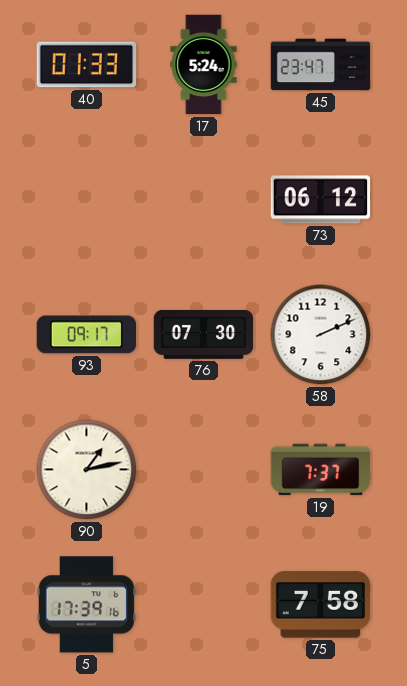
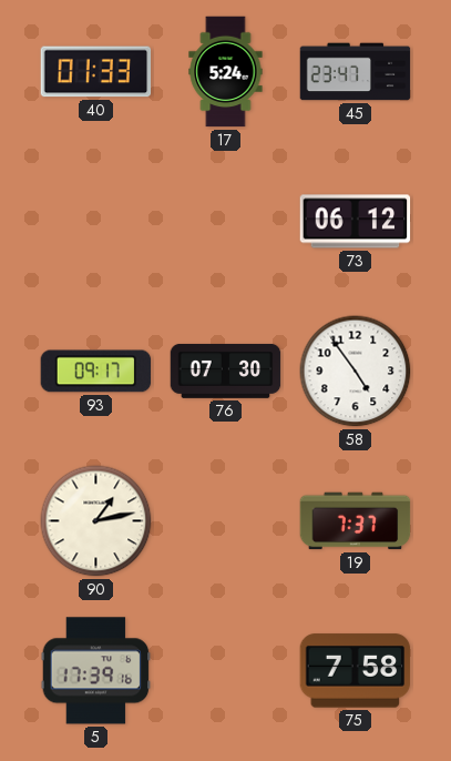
58: 2:11 -> 4:54 (356, 372)
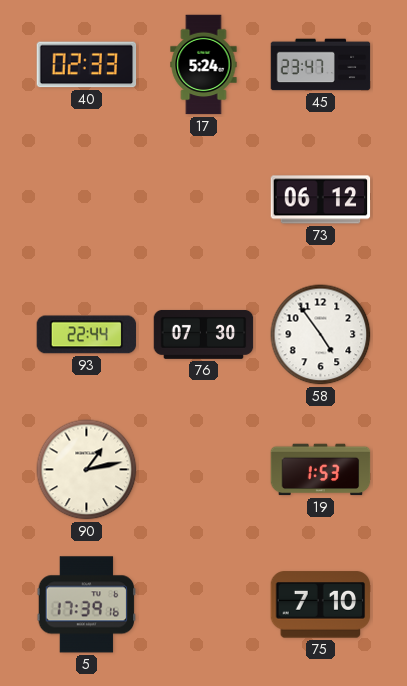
40: 01:33 -> 02:33 (87, 65)
93: 09:17 -> 22:44 (87, 335)
19: 7:37 -> 1:53 (321, 470)
75: 7:58 -> 7:10 (321, 605)
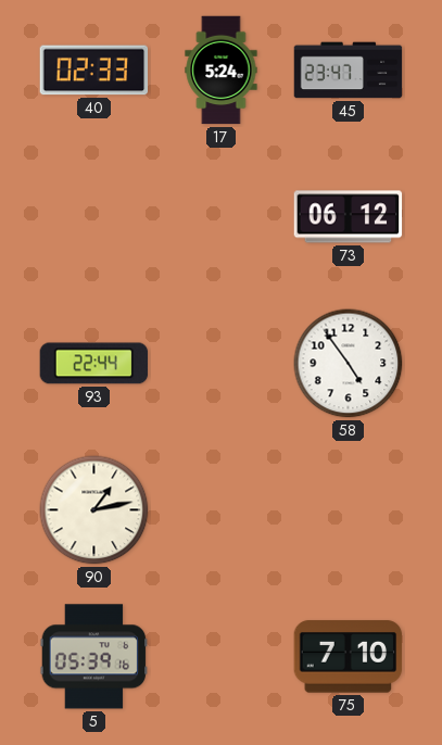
76: 07:30 -> none (204, 334)
19: 1:53 -> none (321, 470)
5: 17:39 -> 05:39 (94, 657)
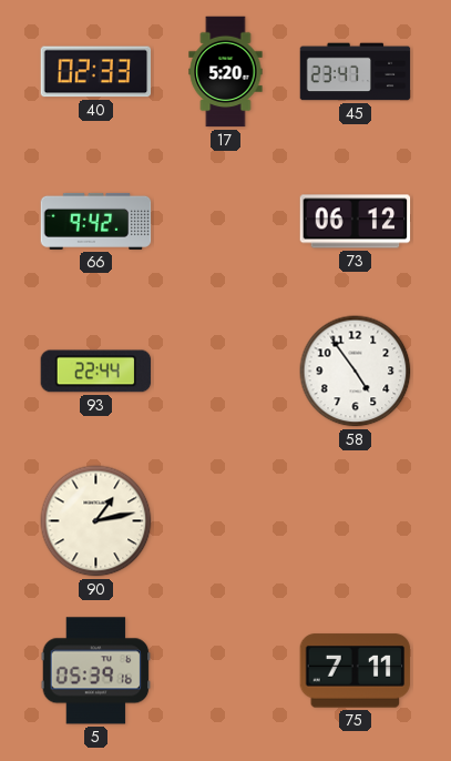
17: 5:24 -> 5:20 (226, 72)
66: none -> 9:42 (96, 221)
75: 7:10 -> 7:11 (356, 671)
